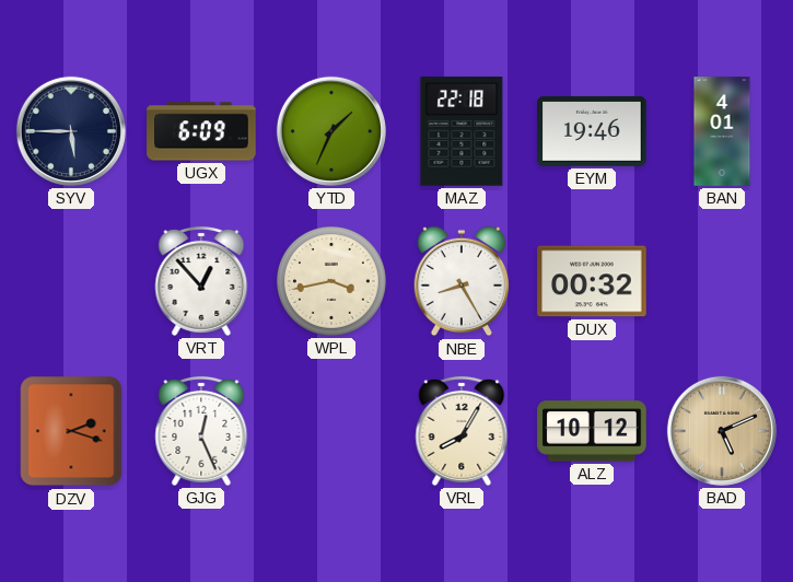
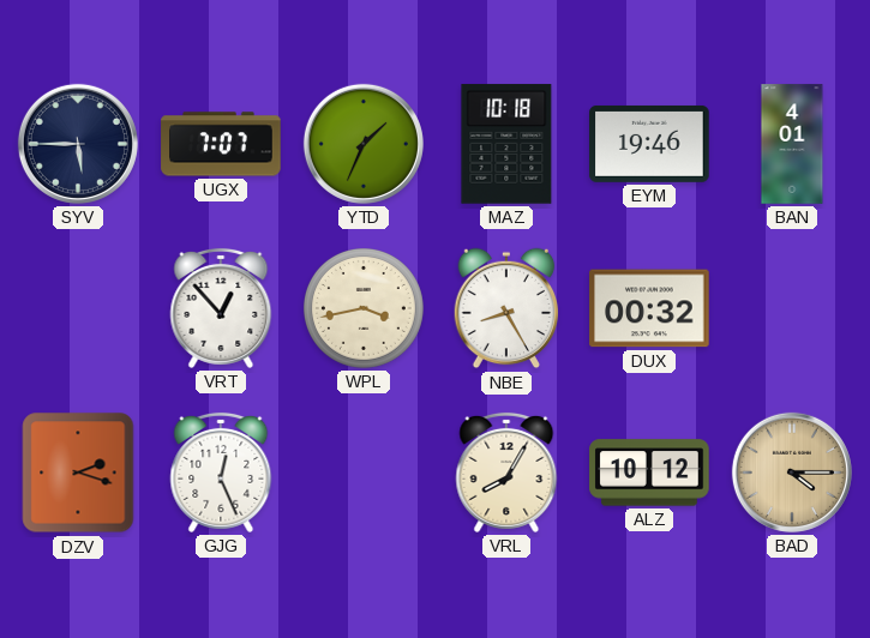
UGX: 6:09 -> 7:07 (221, 144)
MAZ: 22:18 -> 10:18 (506, 144)
BAD: 5:11 -> 4:15 (792, 473)
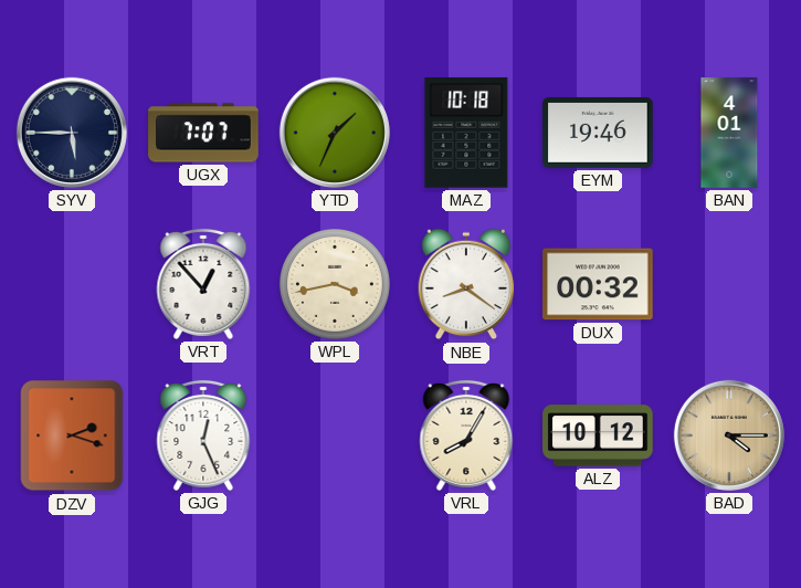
NBE: 8:25 -> 8:21 (466, 284)
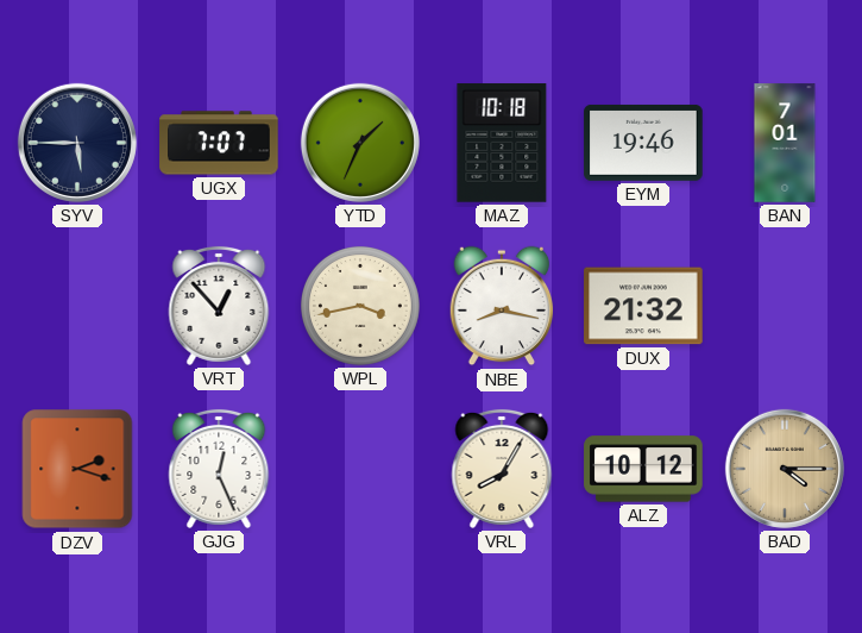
BAN: 4:01 -> 7:01 (785, 143)
NBE: 8:21 -> 8:17 (502, 306)
DUX: 00:32 -> 21:32 (643, 306)
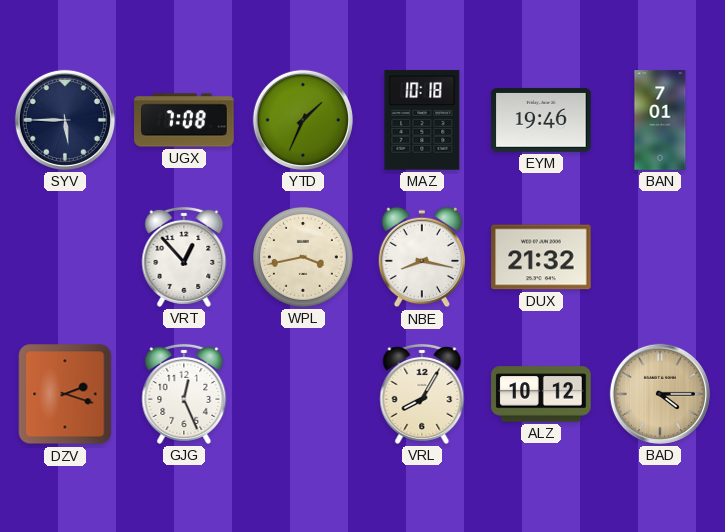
UGX: 7:07 -> 7:08 (184, 120)
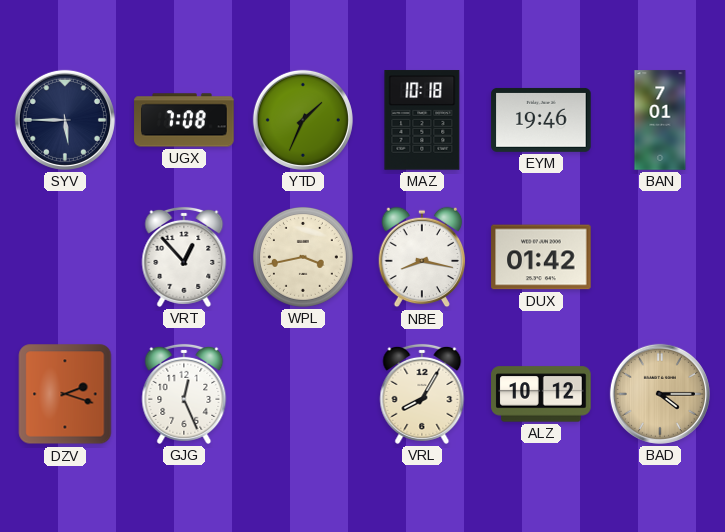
DUX: 21:32 -> 01:42 (541, 257)
